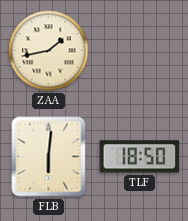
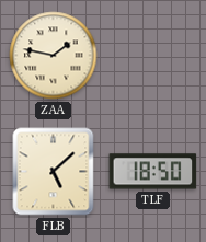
ZAA: 1:43 -> 1:47 (54, 56)
FLB: 6:01 -> 5:08 (54, 172)
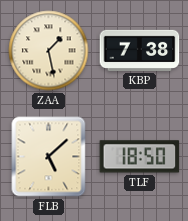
ZAA: 1:47 -> 1:28 (49, 51)
KBP: none -> 7:38 (140, 50)
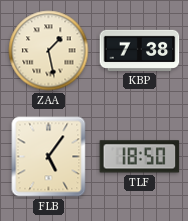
FLB: 5:08 -> 5:06 (49, 157)
